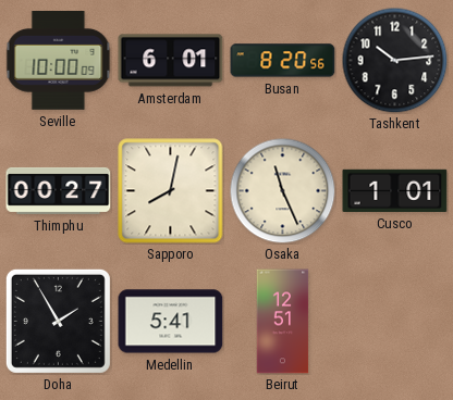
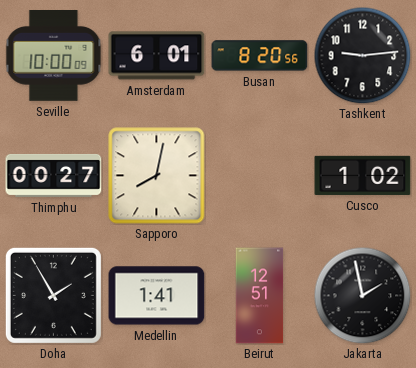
Tashkent: 10:14 -> 9:14 (362, 55)
Osaka: 11:26 -> none (282, 190)
Cusco: 1:01 -> 1:02 (363, 175)
Medellin: 5:41 -> 1:41 (157, 296)
Jakarta: none -> 1:58 (362, 295)
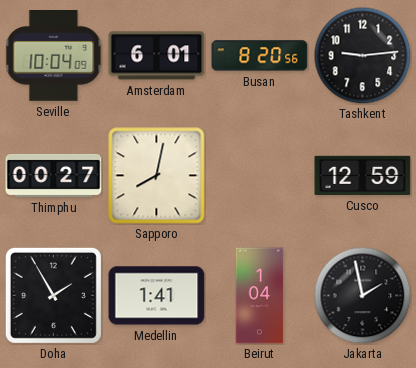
Seville: 10:00 -> 10:04 (54, 56)
Cusco: 1:02 -> 12:59 (363, 175)
Beirut: 12:51 -> 1:04 (260, 296)
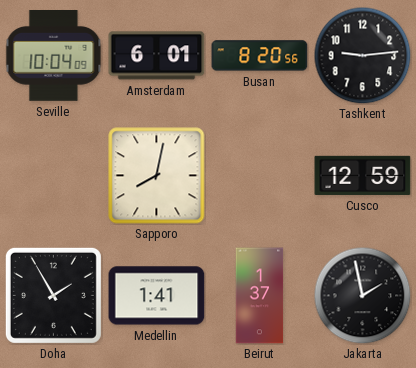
Thimphu: 00:27 -> none (54, 175)
Beirut: 1:04 -> 1:37 (260, 296)
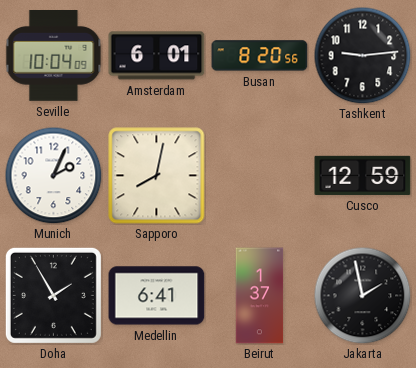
Munich: none -> 2:04 (53, 175)
Medellin: 1:41 -> 6:41 (157, 296)
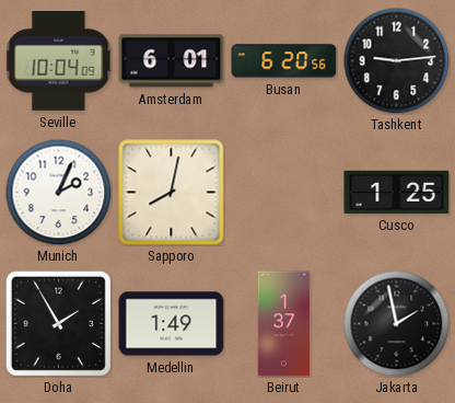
Busan: 8:20 -> 6:20 (284, 61)
Cusco: 12:59 -> 1:25 (397, 192)
Medellin: 6:41 -> 1:49 (172, 324)
